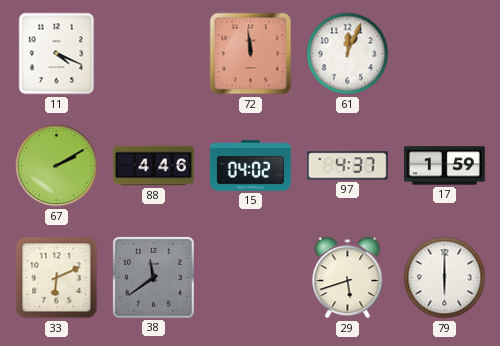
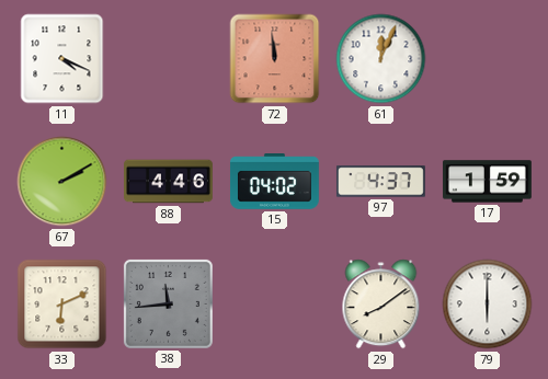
38: 11:39 -> 11:44 (168, 303)
29: 5:42 -> 8:09 (381, 305)
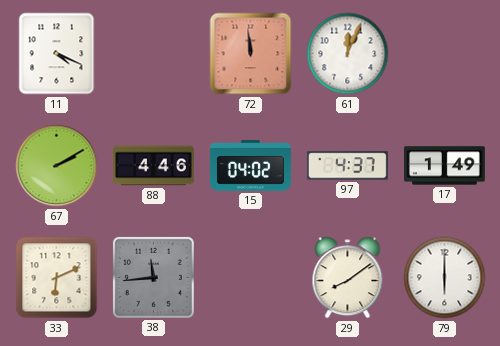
17: 1:59 -> 1:49 (444, 166)
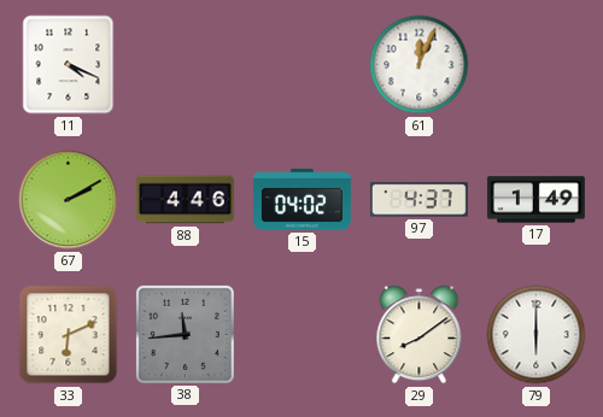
72: 11:59 -> none (251, 54)
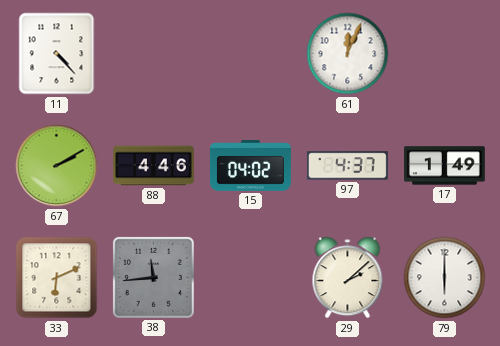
11: 4:19 -> 4:23 (57, 54)
29: 8:09 -> 2:08 (348, 278)
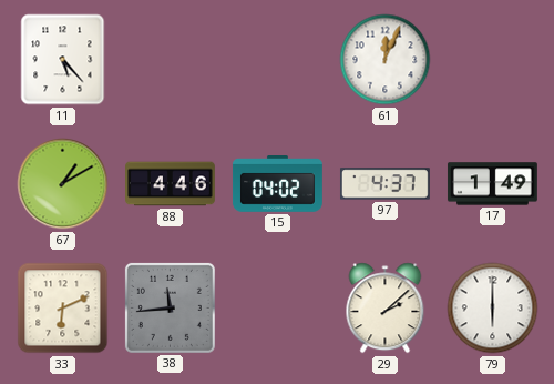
11: 4:23 -> 5:23 (63, 60)
67: 2:10 -> 1:10 (63, 184)
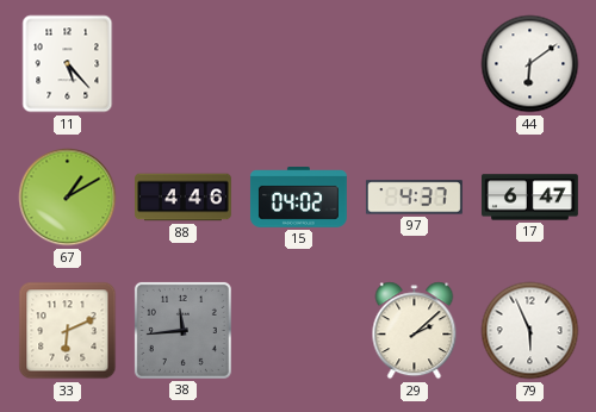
61: 12:04 -> none (386, 60)
44: none -> 6:09 (530, 64)
17: 1:49 -> 6:47 (529, 198)
79: 6:00 -> 5:56 (530, 331)
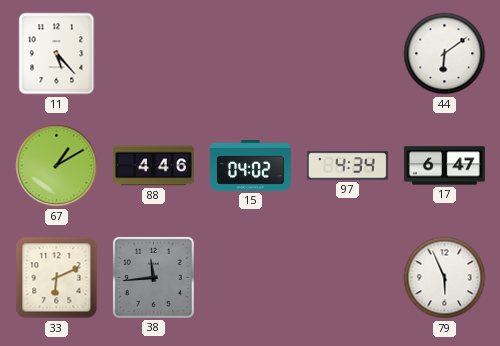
97: 4:37 -> 4:34 (347, 166)
29: 2:08 -> none (415, 331)
